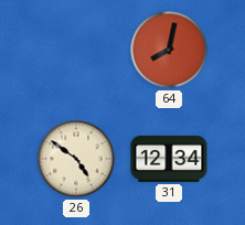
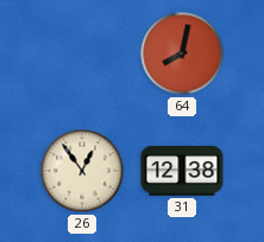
26: 4:51 -> 12:54 (82, 171)
31: 12:34 -> 12:38 (182, 171)
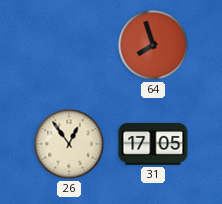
64: 8:02 -> 7:57 (153, 45)
31: 12:38 -> 17:05 (153, 144)
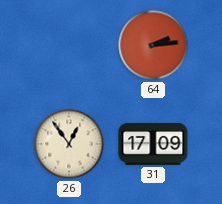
64: 7:57 -> 2:14 (153, 45)
31: 17:05 -> 17:09 (153, 144)
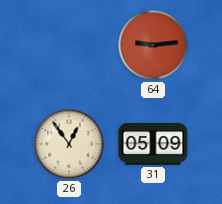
64: 2:14 -> 9:14 (153, 45)
31: 17:09 -> 05:09 (153, 144)
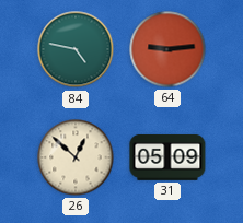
84: none -> 4:47 (76, 49)
26: 12:54 -> 12:52 (76, 157)
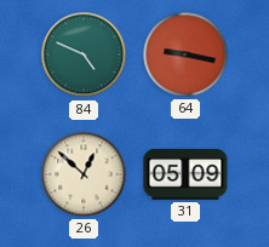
84: 4:47 -> 4:49 (84, 54)
64: 9:14 -> 9:17 (185, 54)
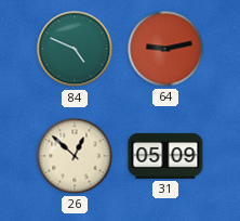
64: 9:17 -> 9:13 (165, 49)
